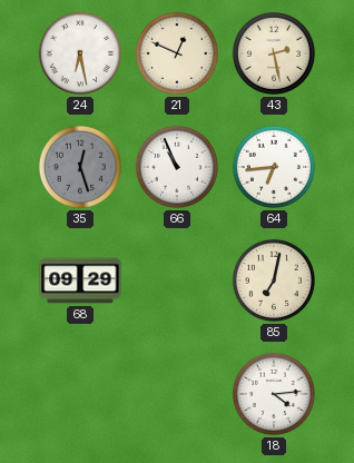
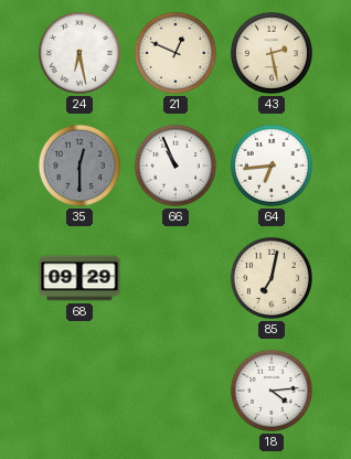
35: 12:27 -> 12:30 (79, 166)
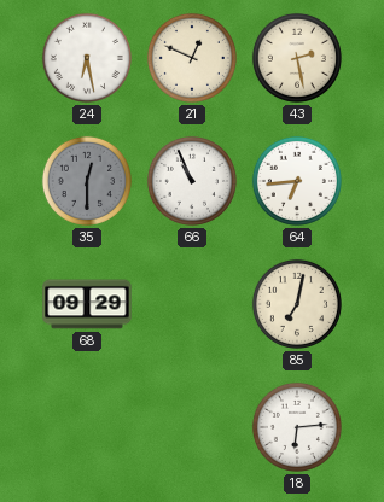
18: 4:14 -> 6:14 (297, 427)
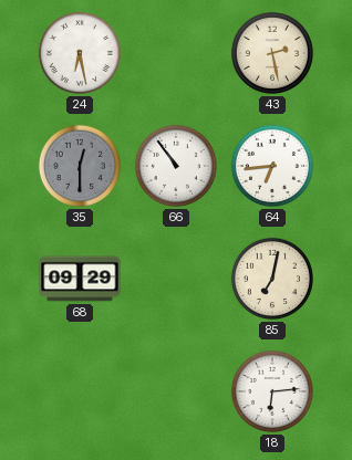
21: 12:49 -> none (192, 58)
66: 10:56 -> 10:54 (176, 166)
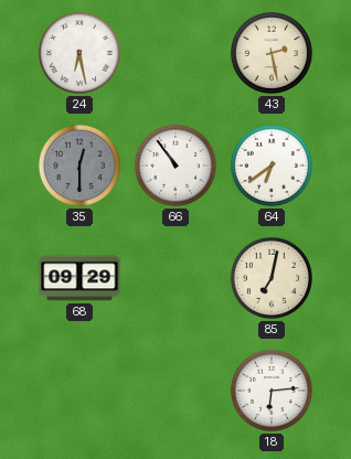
64: 6:44 -> 6:39 (272, 166)
